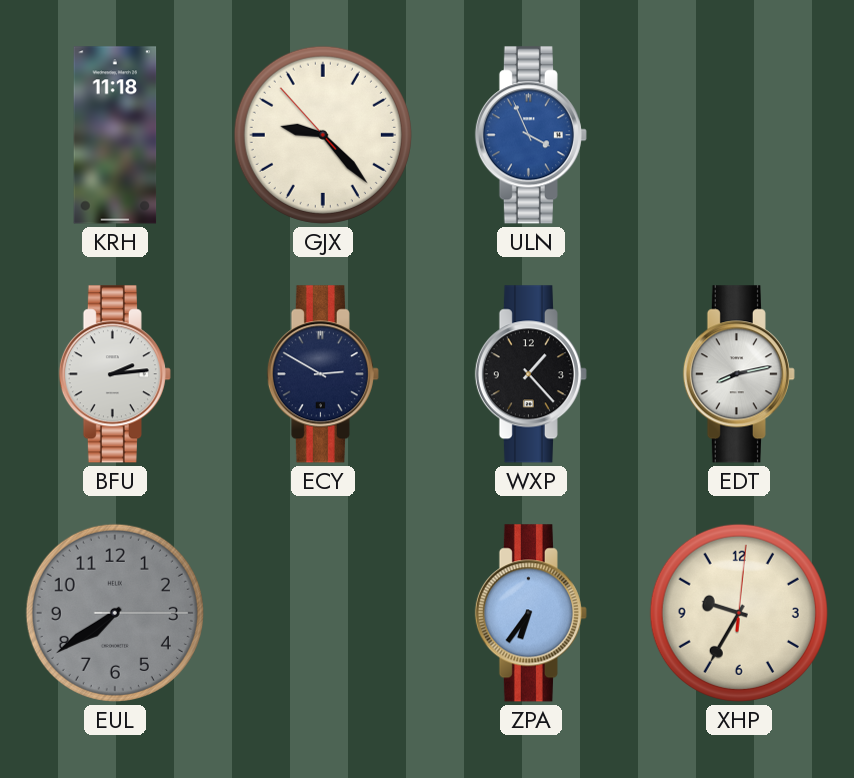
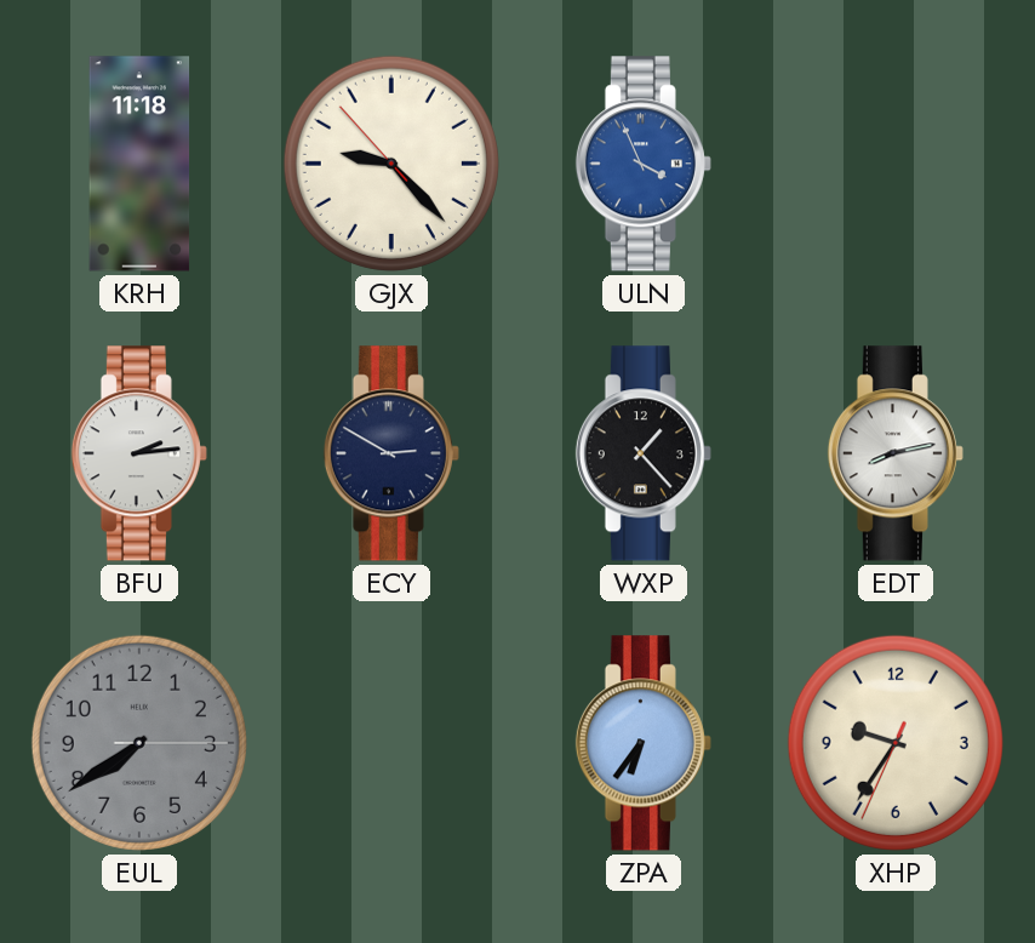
XHP: 9:35:01 -> 9:35:34 (896, 743)
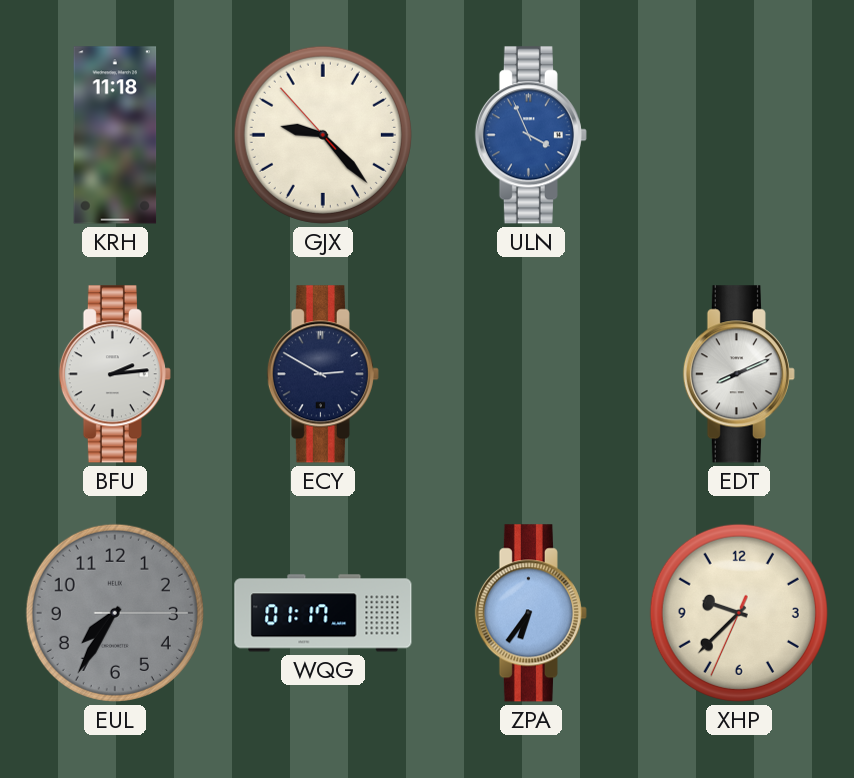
WXP: 1:23 -> none (644, 453)
EDT: 8:13 -> 8:11 (739, 374)
EUL: 7:39 -> 7:35 (115, 613)
WQG: none -> 01:17 (323, 613)
XHP: 9:35 -> 9:37 (739, 613)
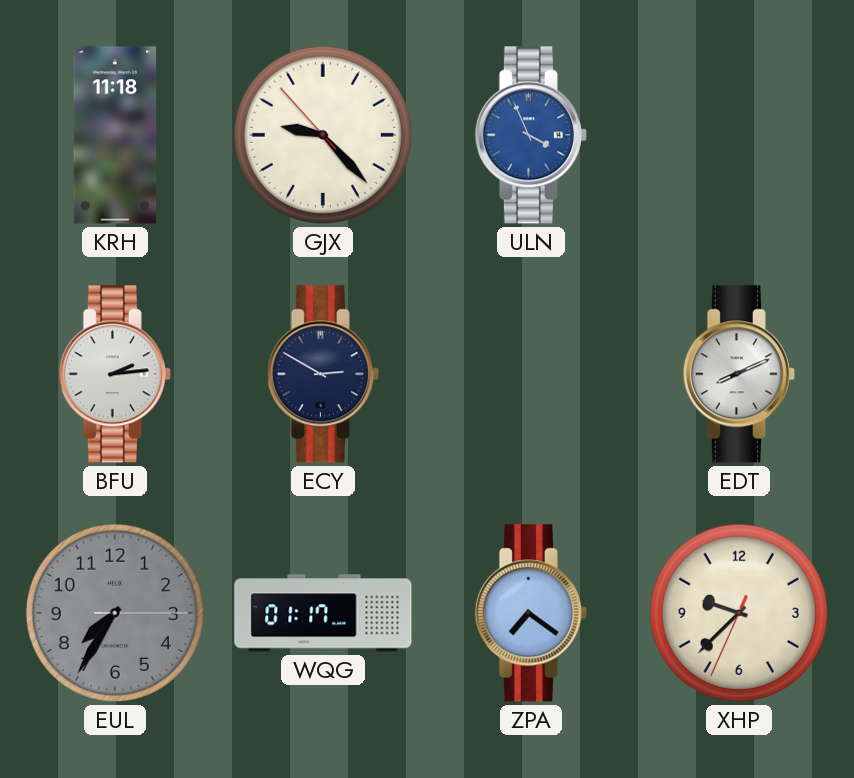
ZPA: 6:36 -> 7:21 (531, 613)
